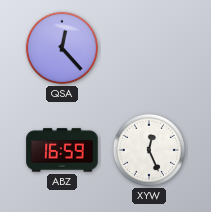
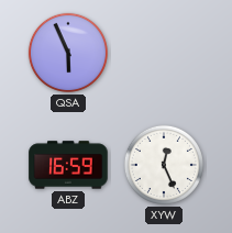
QSA: 12:23 -> 5:56 (68, 53)
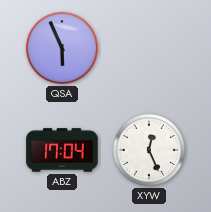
ABZ: 16:59 -> 17:04 (62, 150)
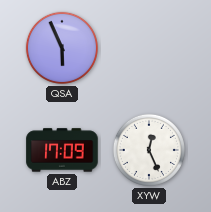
ABZ: 17:04 -> 17:09 (62, 150)
